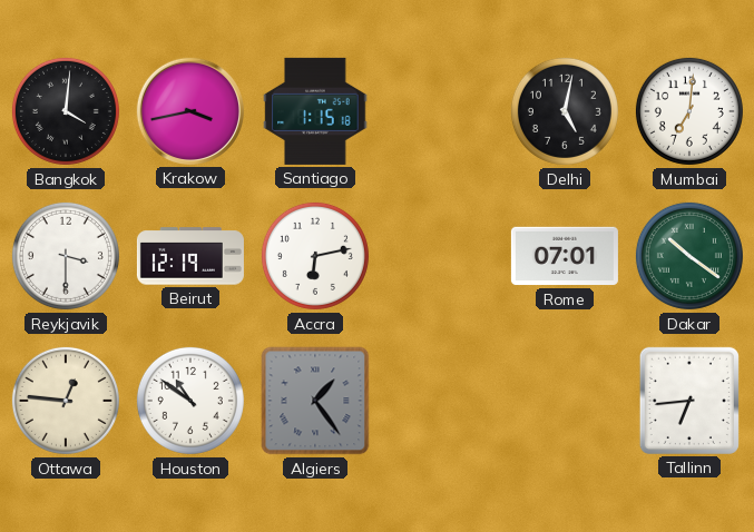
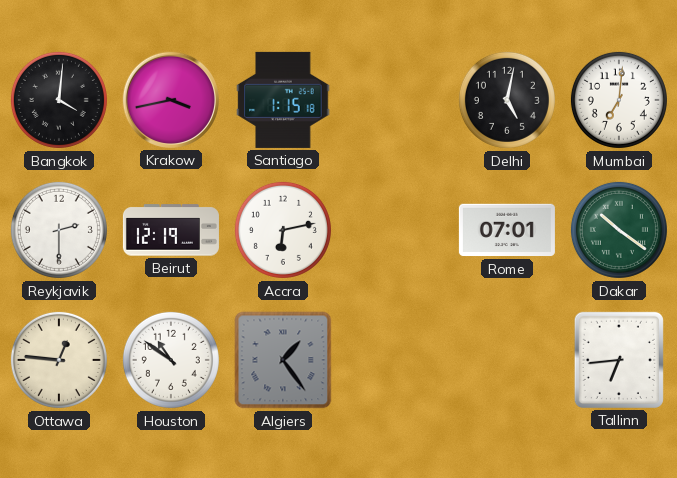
Reykjavik: 3:30 -> 2:30 (59, 230)
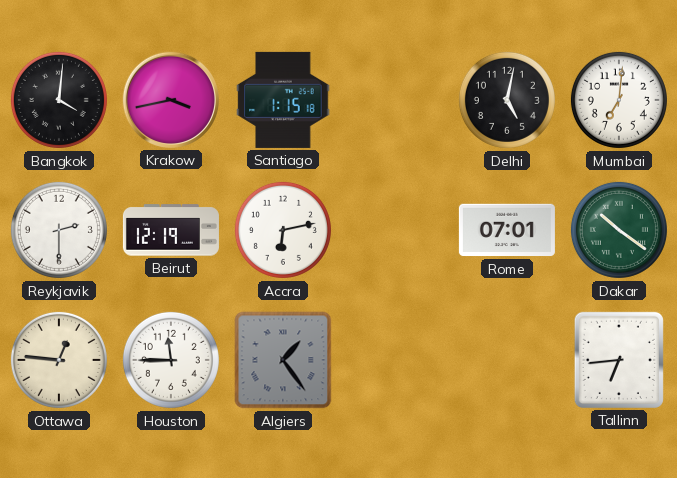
Houston: 10:51 -> 11:45 (171, 360)
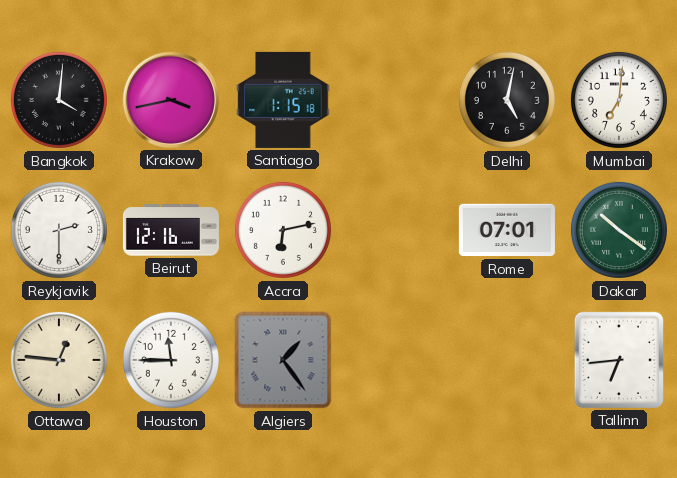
Beirut: 12:19 -> 12:16 (171, 230)
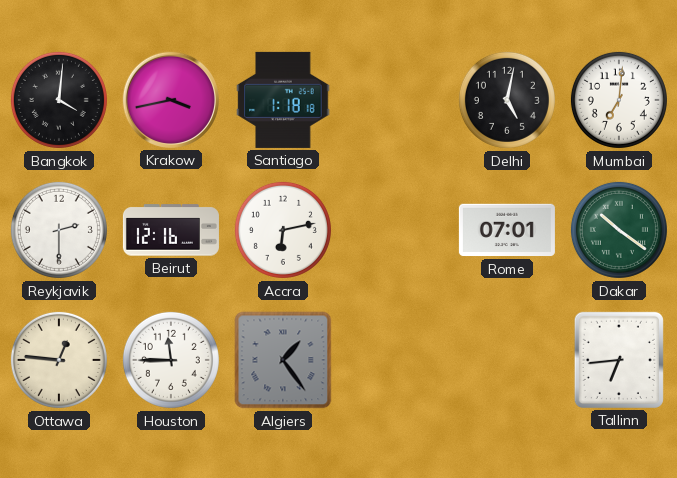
Santiago: 1:15 -> 1:18 (283, 100)
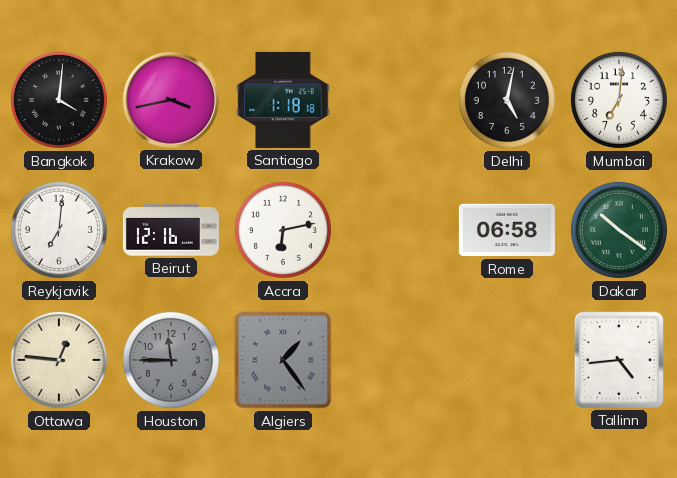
Reykjavik: 2:30 -> 7:01 (59, 230)
Rome: 07:01 -> 06:58 (507, 230)
Houston dial: white -> grey (171, 360)
Tallinn: 6:44 -> 4:44 (619, 360)
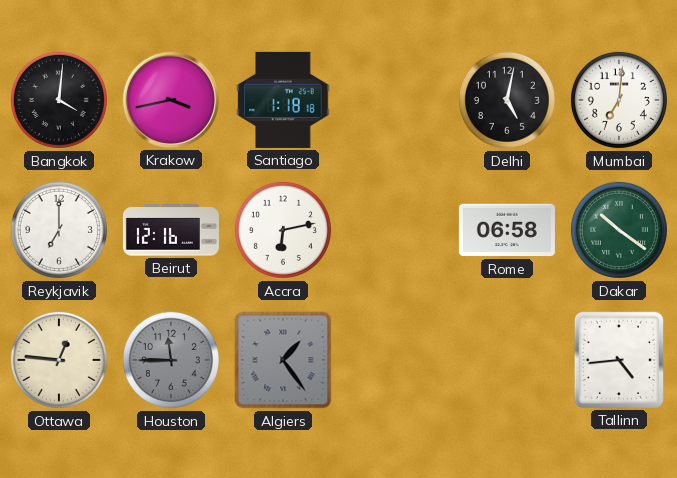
Reykjavik: 7:01 -> 7:00 (59, 230)
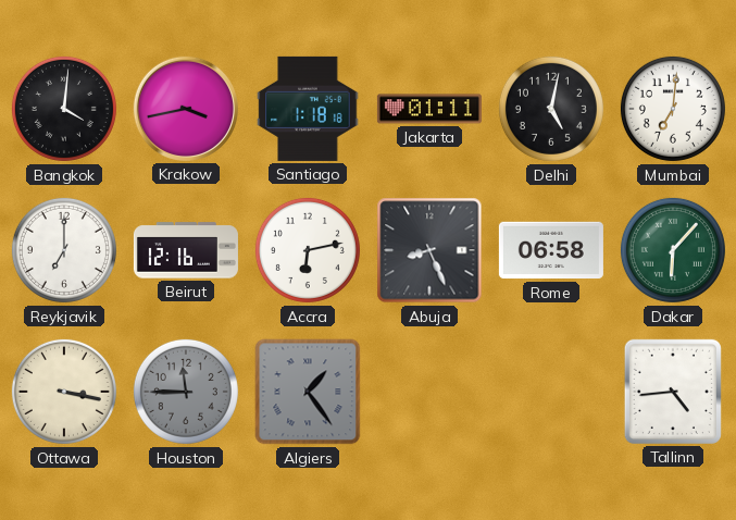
Jakarta: none -> 01:11 (429, 109)
Abuja: none -> 8:26 (429, 250)
Dakar: 10:21 -> 6:07 (673, 250)
Ottawa: 12:46 -> 3:17 (64, 392)
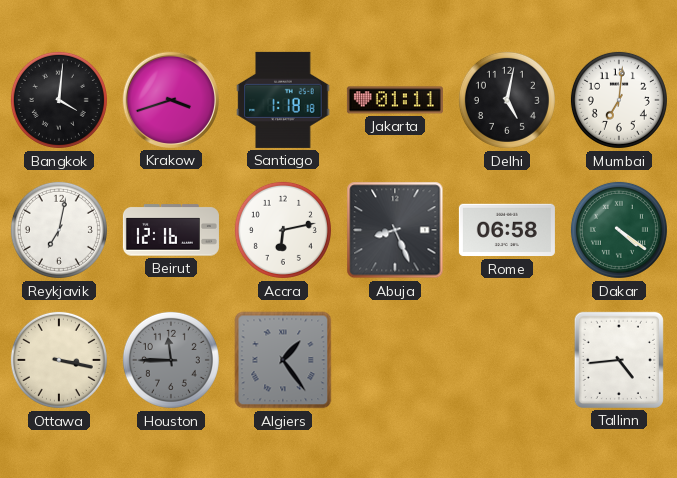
Krakow: 3:43 -> 3:42 (171, 100)
Reykjavik: 7:00 -> 7:02 (59, 230)
Dakar: 6:07 -> 4:21 (619, 230)
